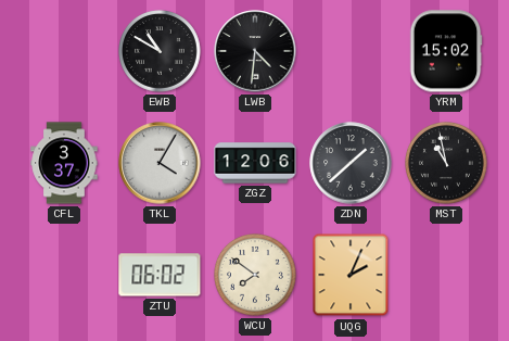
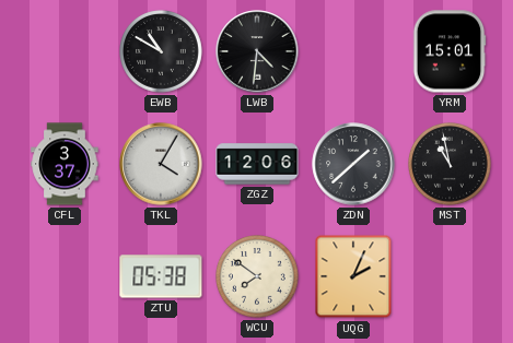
YRM: 15:02 -> 15:01 (450, 51)
ZTU: 06:02 -> 05:38 (161, 276)
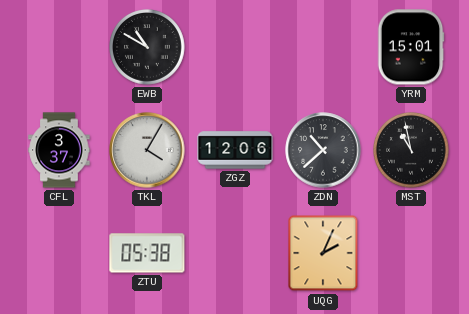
LWB: 4:31 -> none (257, 51)
ZDN: 1:38 -> 10:38 (323, 150)
WCU: 7:51 -> none (258, 277)
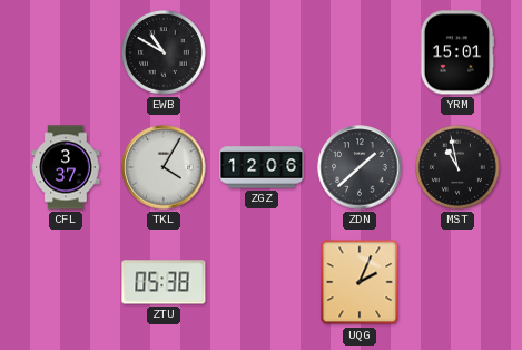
ZDN: 10:38 -> 1:38 (360, 167)
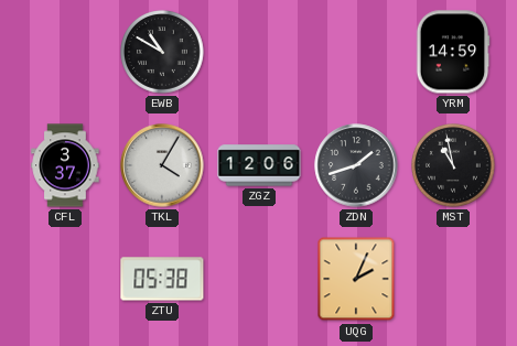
YRM: 15:01 -> 14:59 (453, 52)
ZDN: 1:38 -> 1:42 (356, 165)
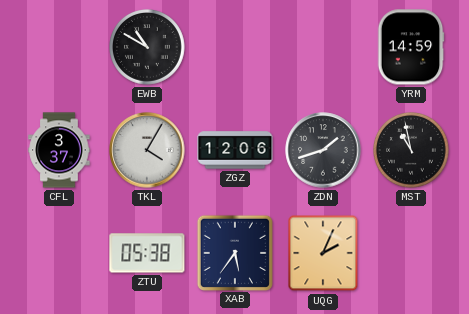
XAB: none -> 5:36 (234, 252)
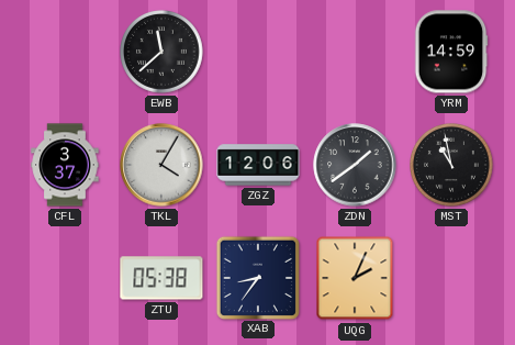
EWB: 10:50 -> 11:38 (163, 53)
ZDN: 1:42 -> 1:39 (355, 165)
XAB: 5:36 -> 8:36 (257, 277)
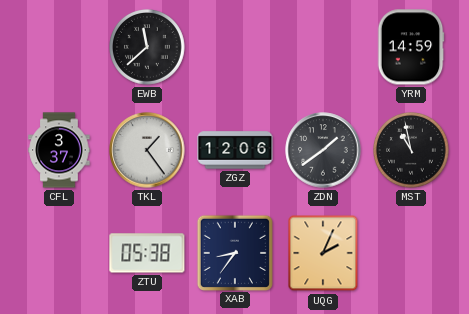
TKL: 4:05 -> 1:24 (147, 150)
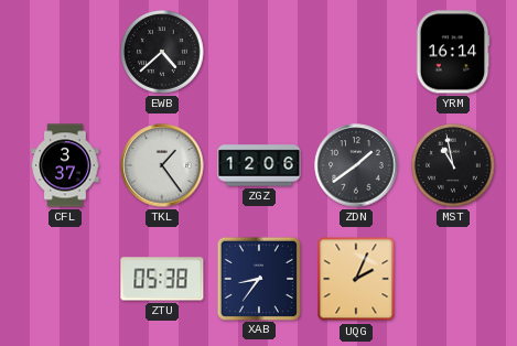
EWB: 11:38 -> 4:38 (163, 53)
YRM: 14:59 -> 16:14 (453, 52)
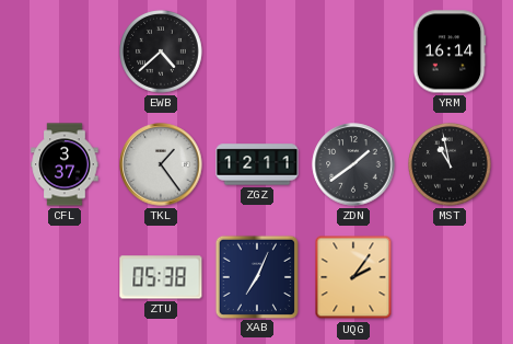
ZGZ: 12:06 -> 12:11 (257, 164)
XAB: 8:36 -> 7:04 (256, 276)
UQG: 2:04 -> 2:06 (353, 277)
